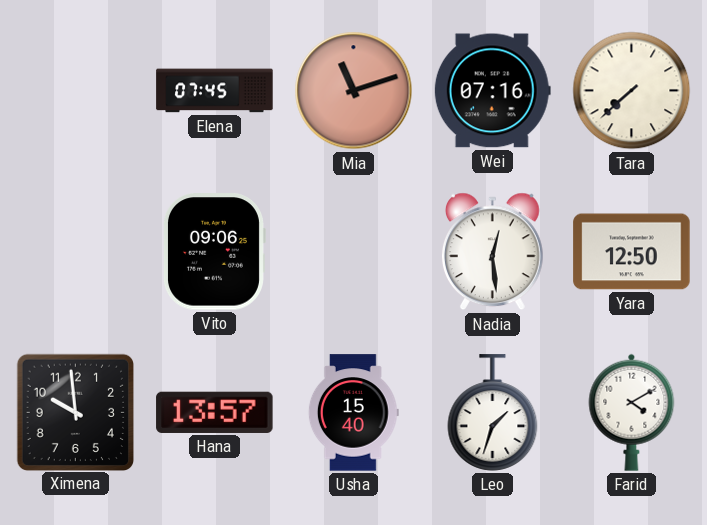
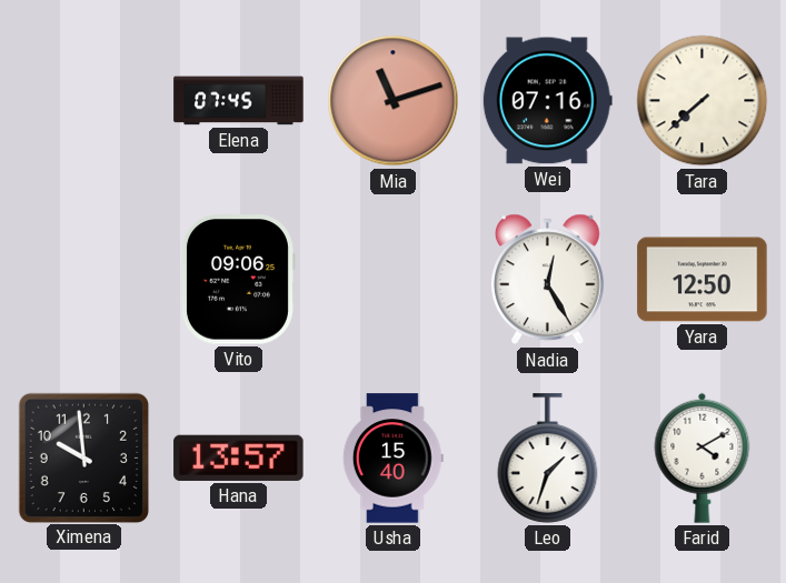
Nadia: 12:29 -> 12:25 (548, 280)
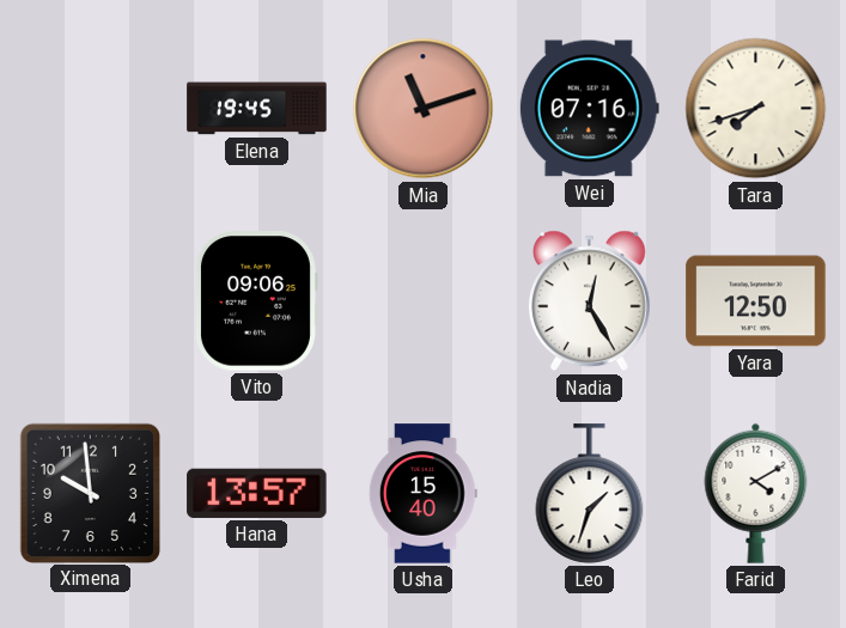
Elena: 07:45 -> 19:45 (257, 109)
Tara: 7:38 -> 7:42 (756, 109)
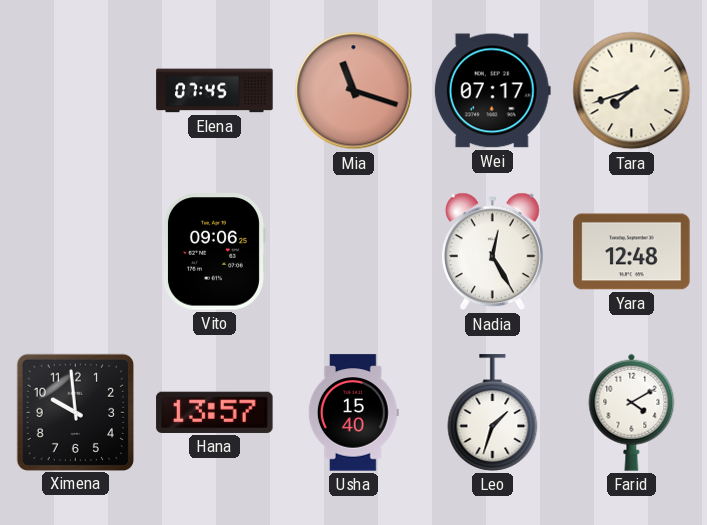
Elena: 19:45 -> 07:45 (215, 91)
Mia: 11:12 -> 11:18 (354, 91)
Wei: 07:16 -> 07:17 (492, 91)
Yara: 12:50 -> 12:48 (632, 252)
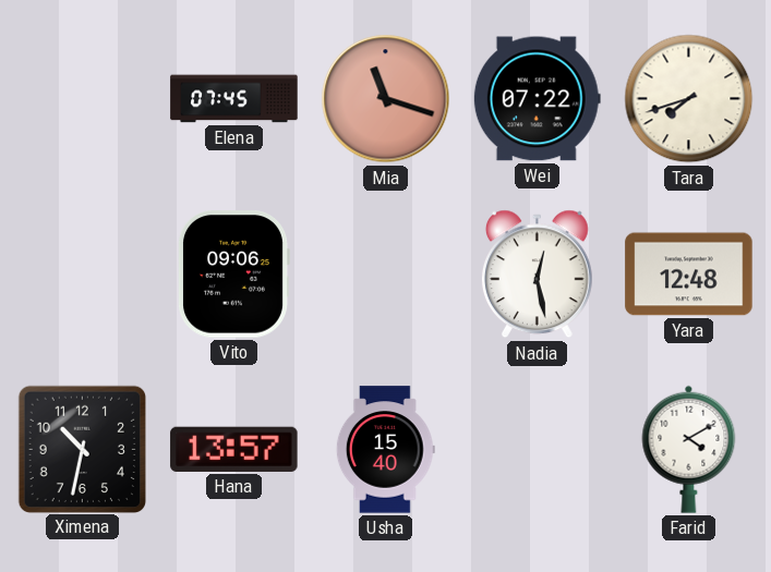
Wei: 07:17 -> 07:22 (537, 99)
Nadia: 12:25 -> 12:28 (538, 275)
Ximena: 9:59 -> 10:32 (82, 449)
Leo: 1:33 -> none (493, 413)
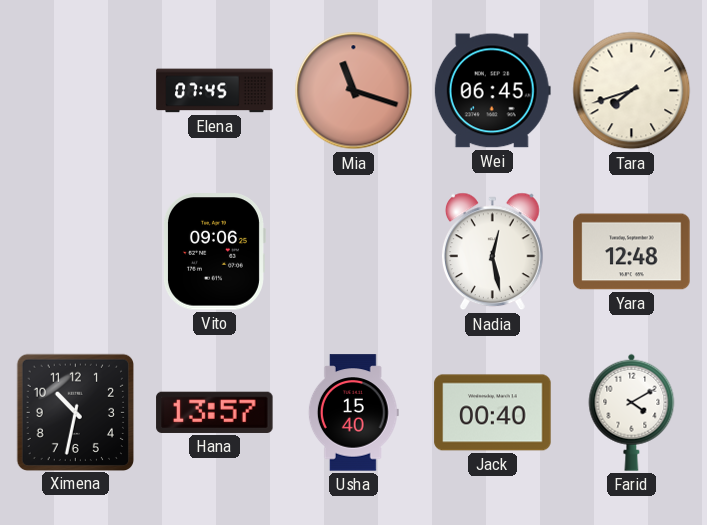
Wei: 07:22 -> 06:45 (492, 91)
Jack: none -> 00:40 (493, 413)
